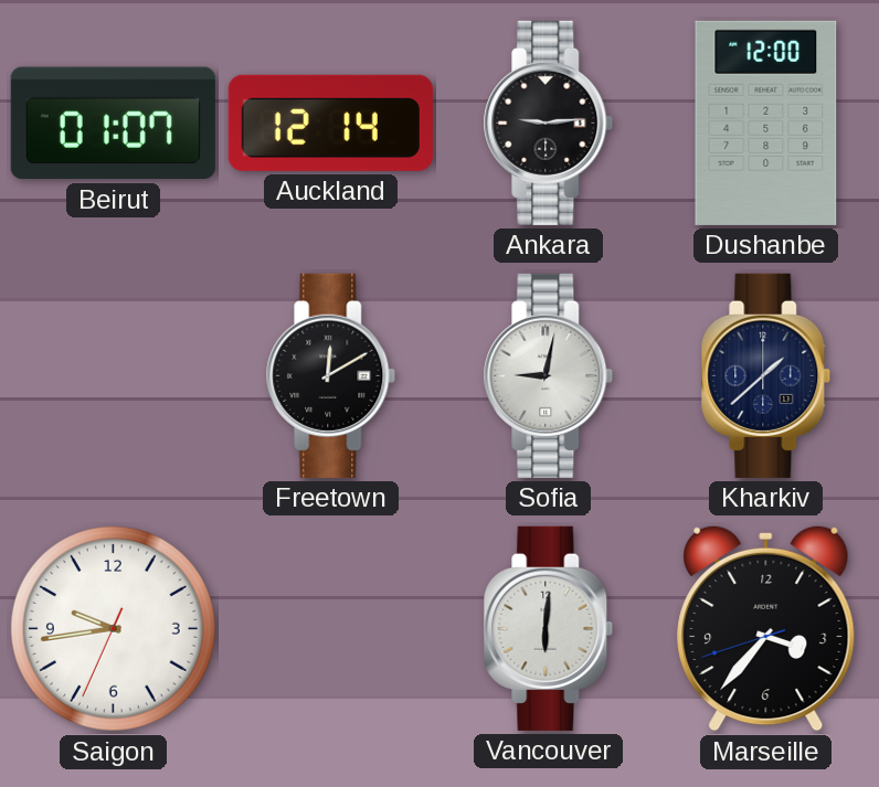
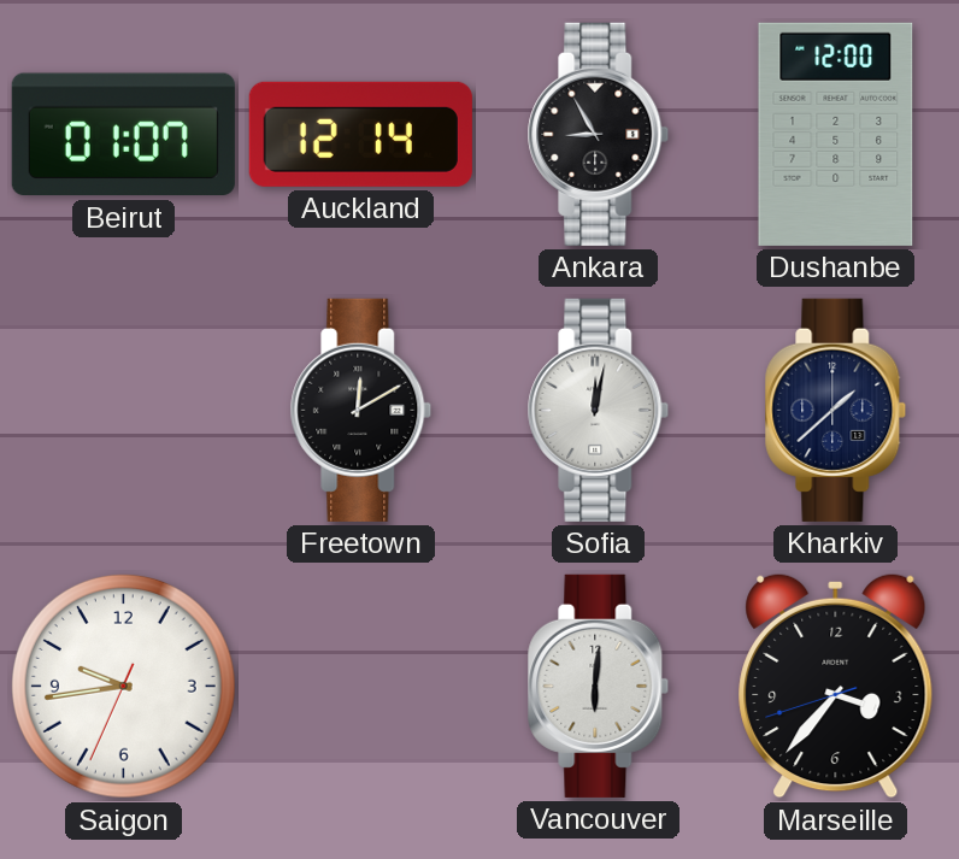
Ankara: 9:14 -> 8:55 (599, 134)
Sofia: 9:02 -> 12:02 (599, 410)
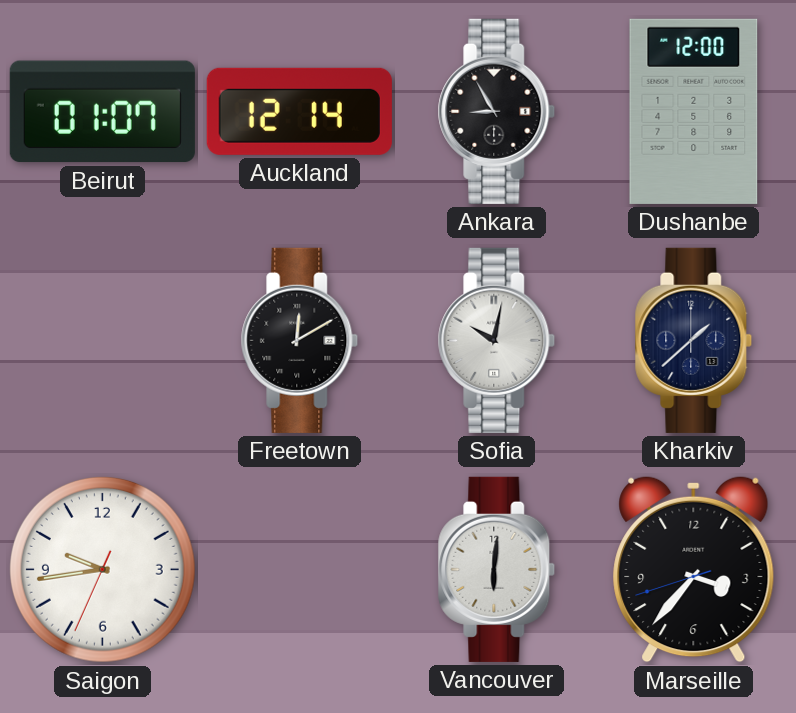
Sofia: 12:02 -> 10:02 (497, 340)
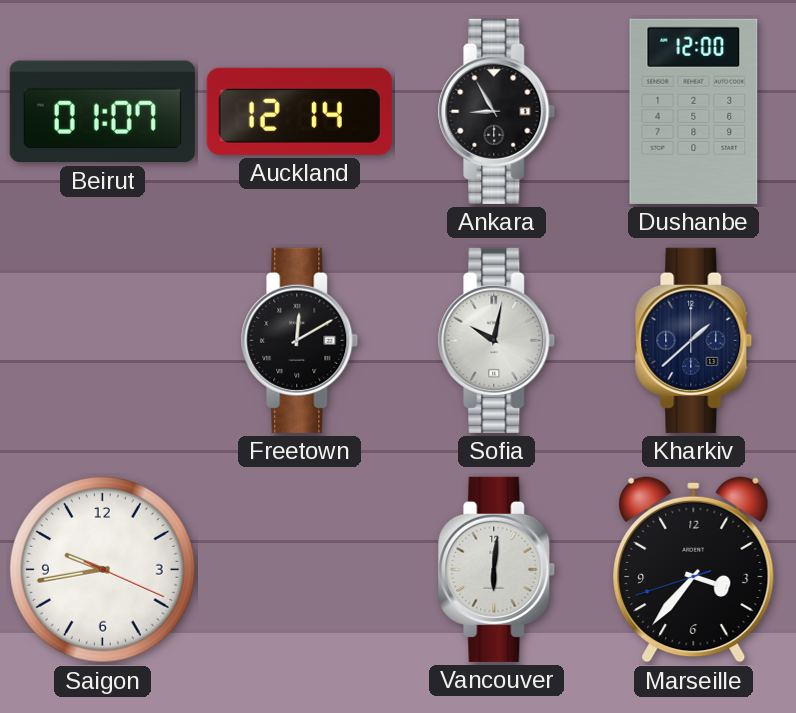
Saigon: 9:43:34 -> 9:43:19 (102, 569)
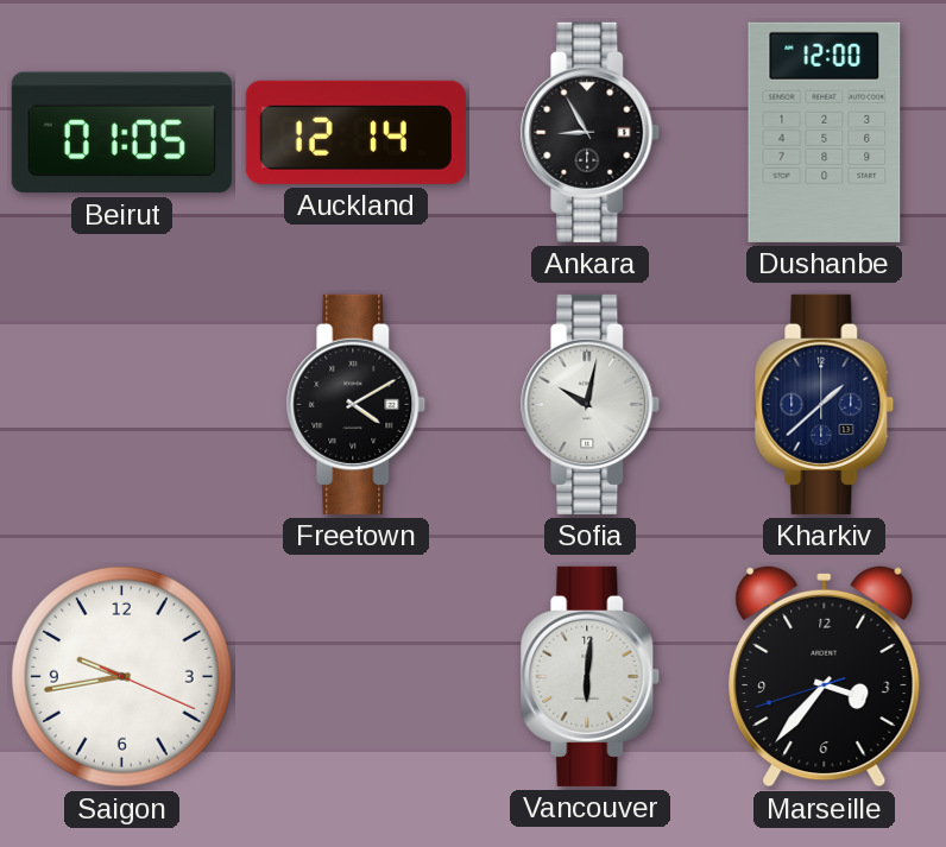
Beirut: 01:07 -> 01:05 (121, 133)
Freetown: 12:10 -> 4:10 (357, 404)
